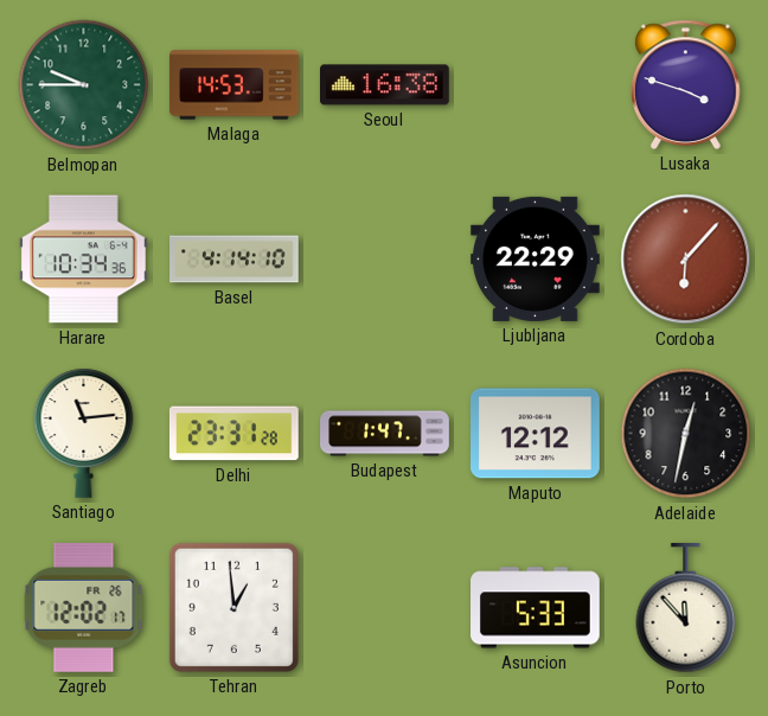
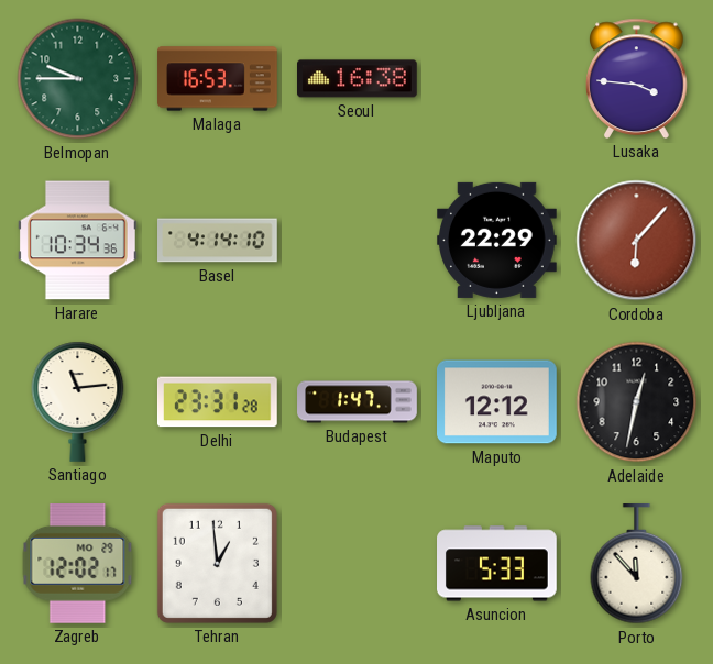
Malaga: 14:53 -> 16:53 (218, 79)
Lusaka: 3:48 -> 3:46 (637, 78)
Zagreb date: FR 26 -> MO 29 (78, 563)
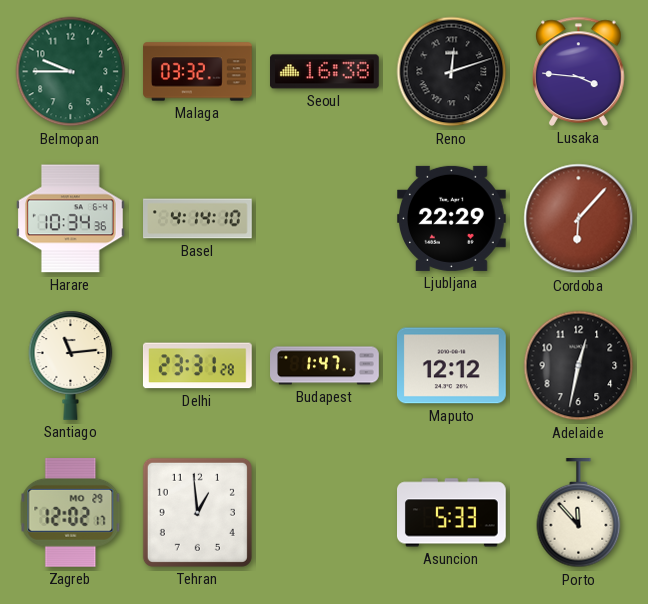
Malaga: 16:53 -> 03:32 (198, 72)
Reno: none -> 12:12 (452, 72)
